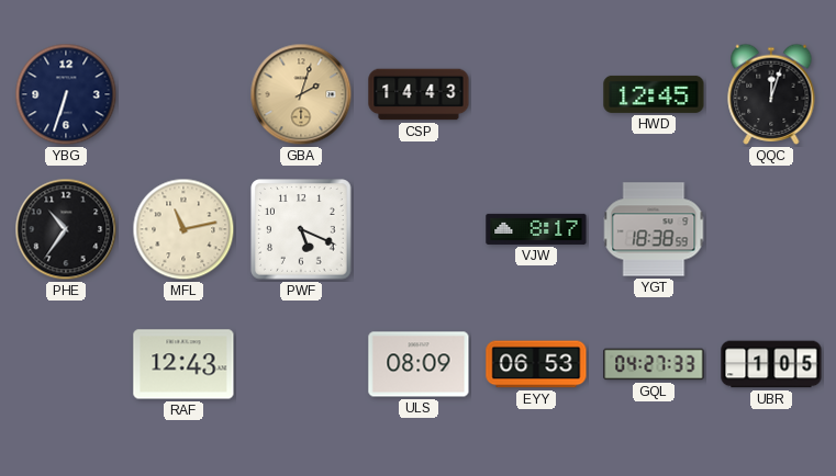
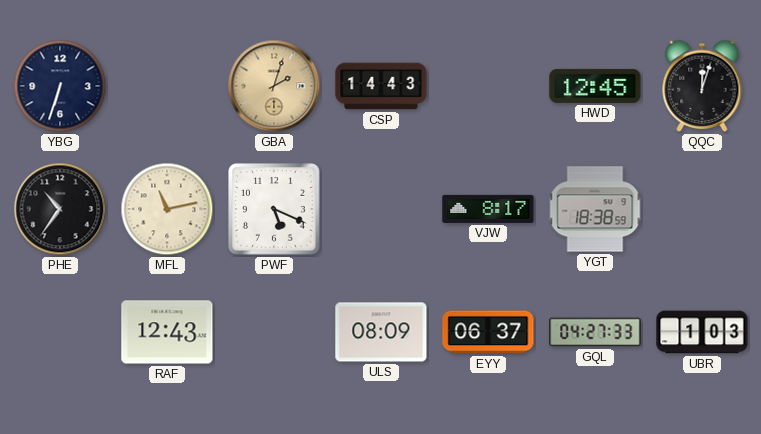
EYY: 06:53 -> 06:37 (488, 332)
UBR: 1:05 -> 1:03 (702, 332)
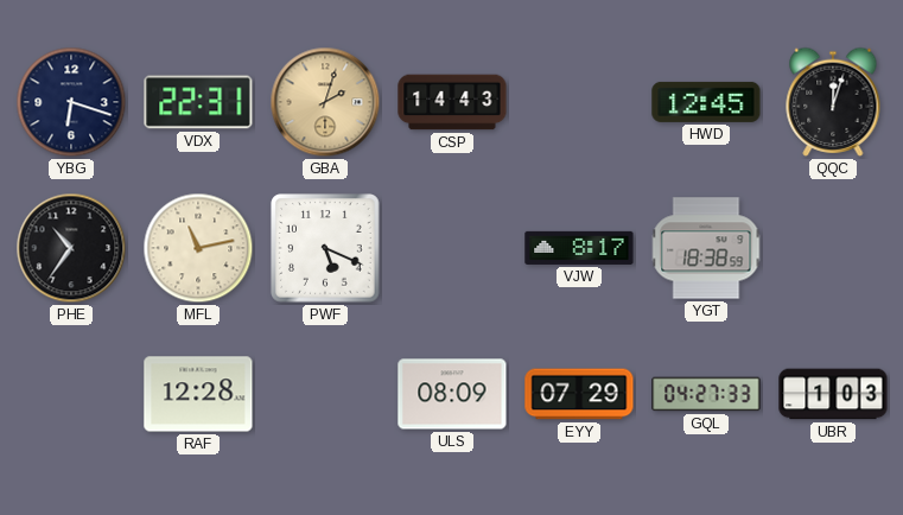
YBG: 6:33 -> 6:18 (71, 102)
VDX: none -> 22:31 (198, 102)
RAF: 12:43 -> 12:28 (198, 394)
EYY: 06:37 -> 07:29 (579, 394)
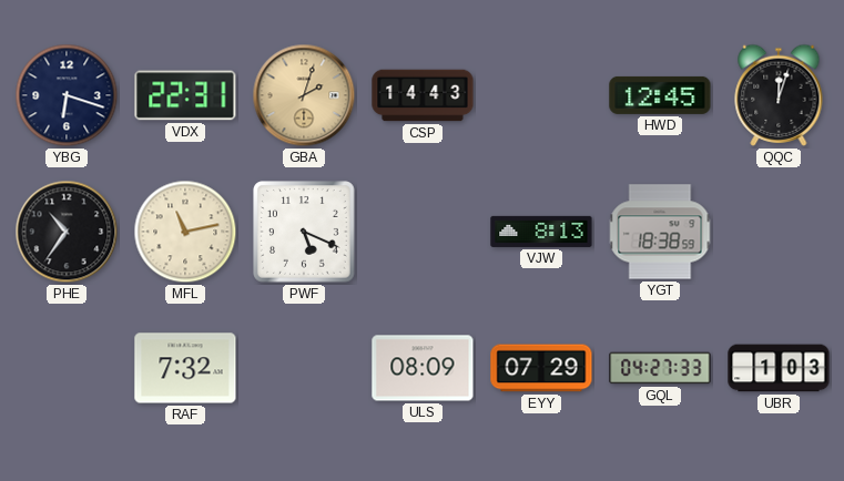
VJW: 8:17 -> 8:13 (541, 232)
RAF: 12:28 -> 7:32 (185, 368)
